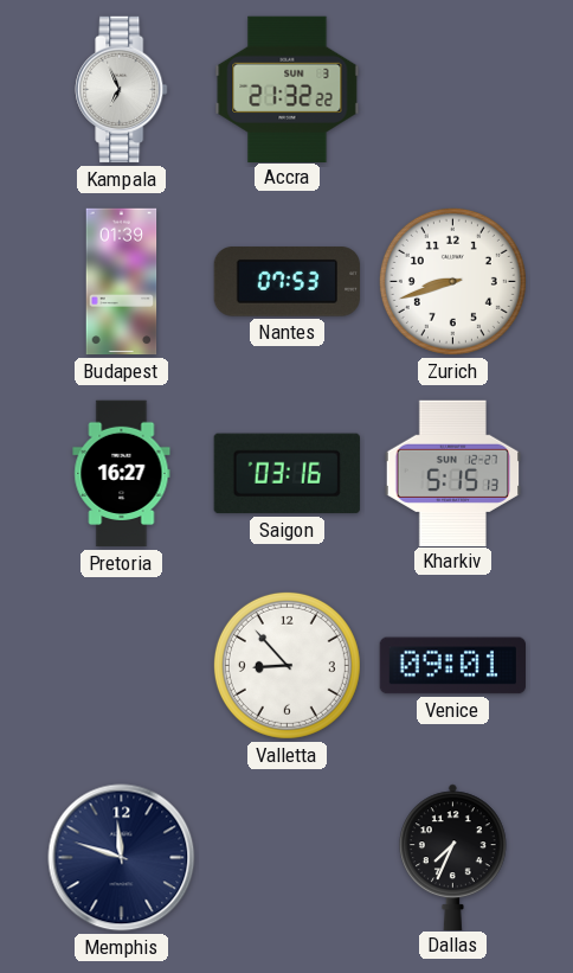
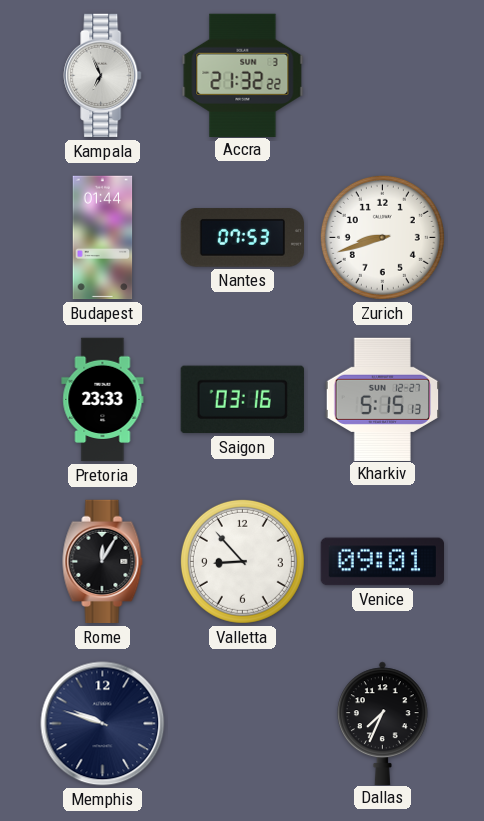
Budapest: 01:39 -> 01:44 (103, 238)
Pretoria: 16:27 -> 23:33 (103, 400)
Rome: none -> 12:05 (103, 562)
Memphis: 11:48 -> 9:48 (103, 724)
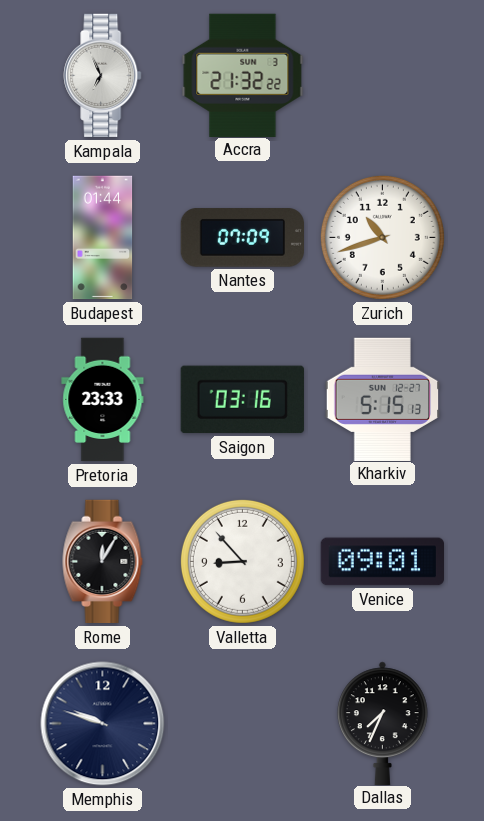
Nantes: 07:53 -> 07:09 (242, 238)
Zurich: 8:42 -> 10:42 (382, 237)
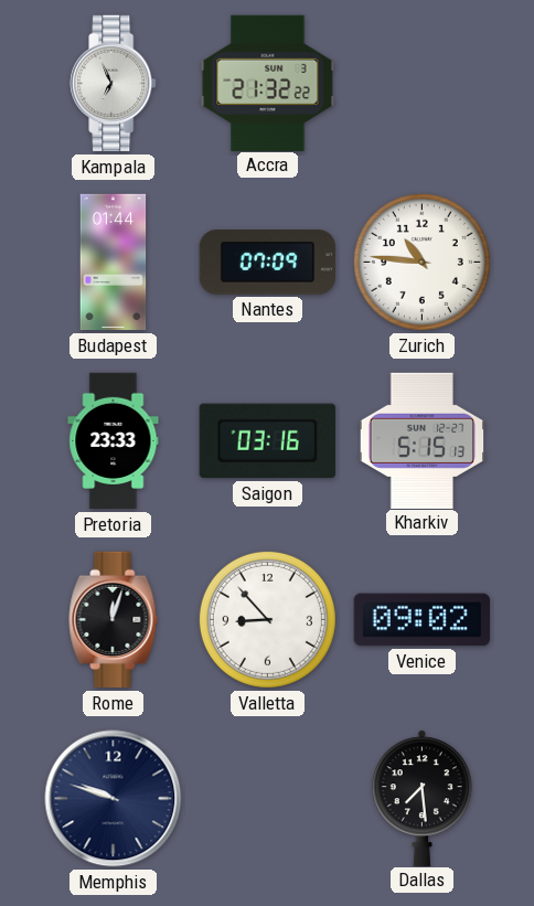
Zurich: 10:42 -> 10:46 (421, 262)
Rome: 12:05 -> 12:03 (114, 620)
Venice: 09:01 -> 09:02 (421, 620)
Dallas: 7:34 -> 7:29 (421, 798)
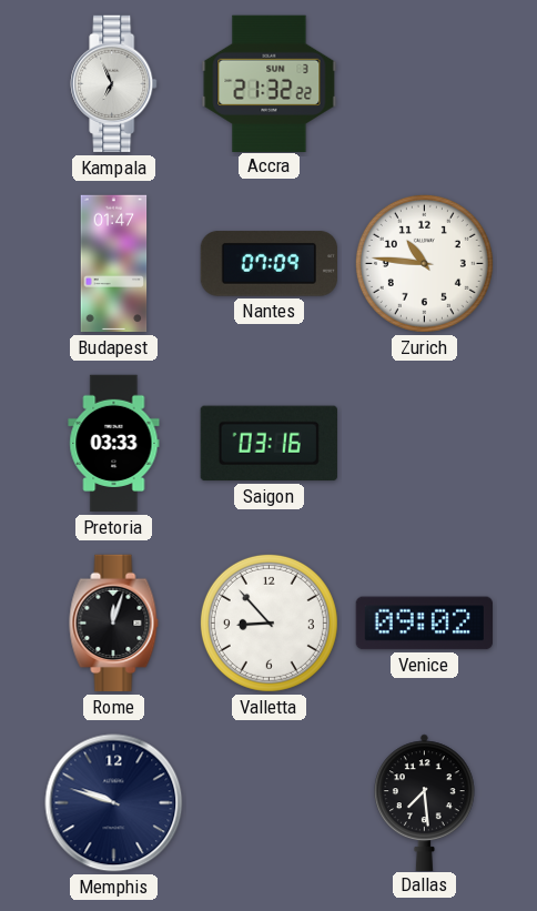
Budapest: 01:44 -> 01:47 (114, 264)
Pretoria: 23:33 -> 03:33 (114, 444)
Kharkiv: 5:15 -> none (423, 440)
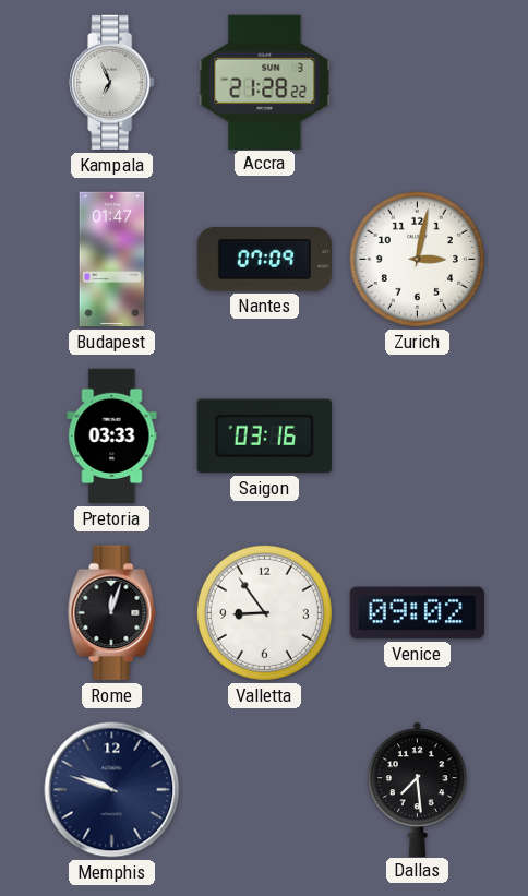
Accra: 21:32 -> 21:28 (265, 82)
Zurich: 10:46 -> 3:02 (417, 259)
Valletta: 8:53 -> 8:54 (264, 612)
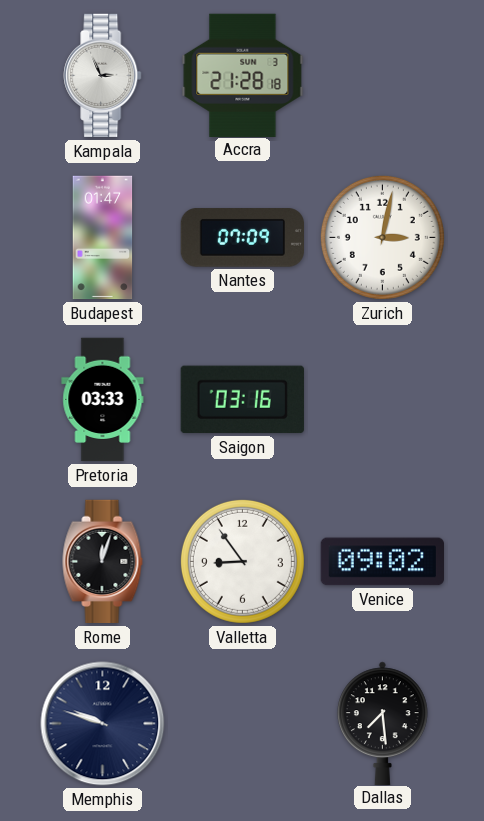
Kampala: 6:56 -> 2:56 (103, 76)
Accra: 21:28:22 -> 21:28:18 (243, 75)
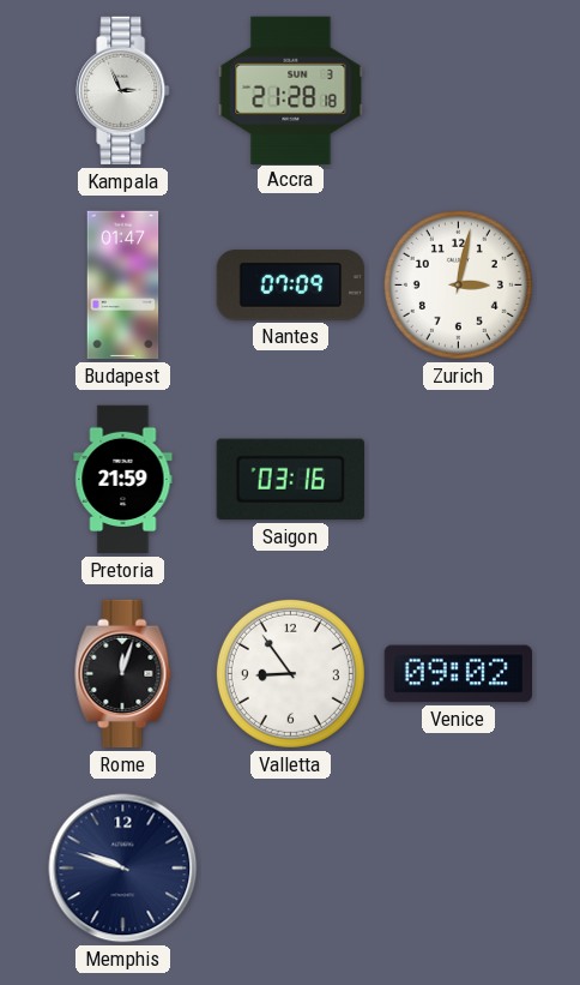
Pretoria: 03:33 -> 21:59 (123, 480)
Dallas: 7:29 -> none (382, 723)
